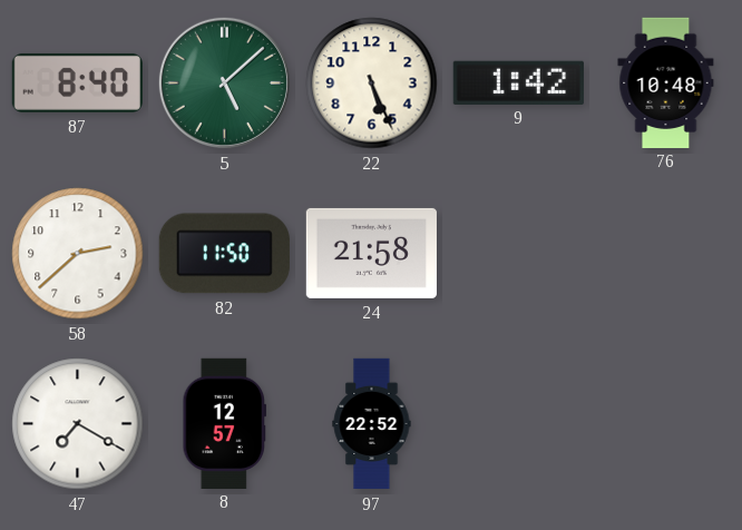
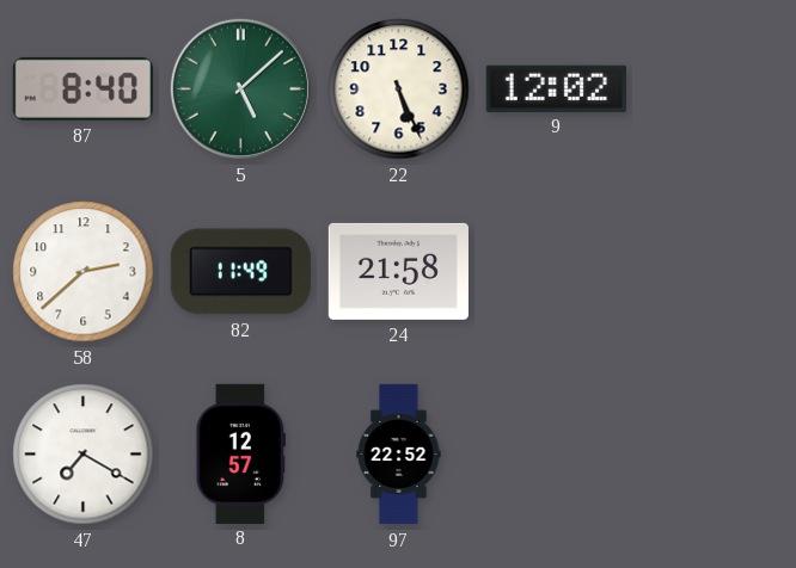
9: 1:42 -> 12:02 (556, 88)
76: 10:48 -> none (666, 82)
82: 11:50 -> 11:49 (240, 272)
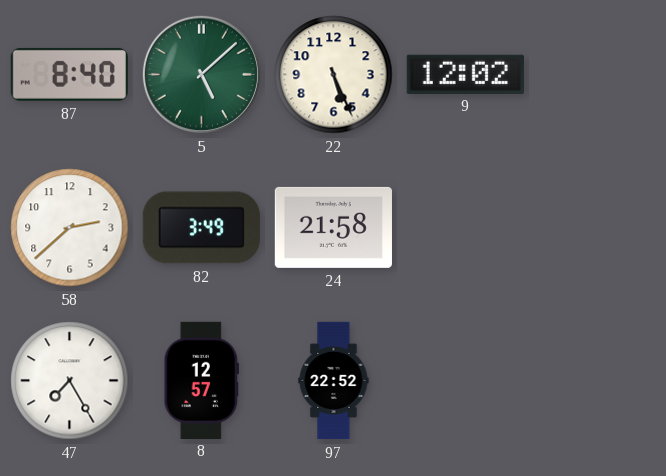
82: 11:49 -> 3:49 (201, 228)
47: 7:20 -> 7:25 (70, 381)
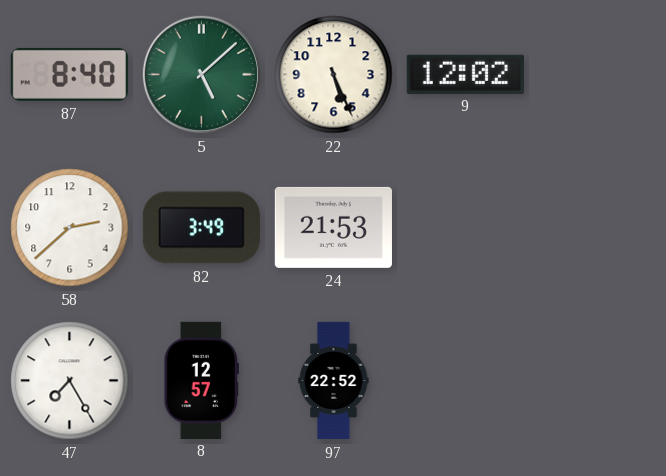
24: 21:58 -> 21:53 (333, 227)
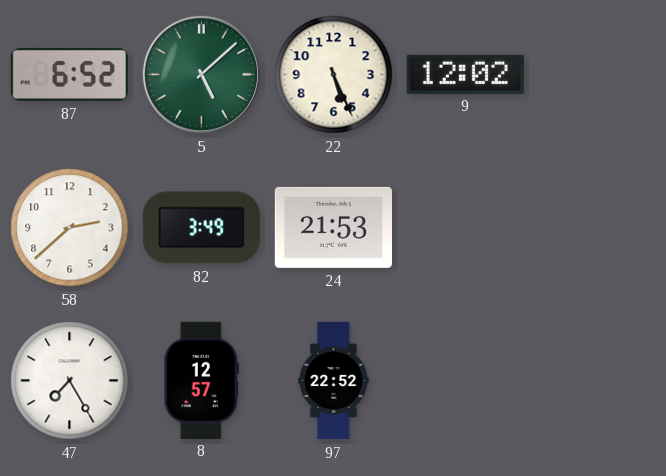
87: 8:40 -> 6:52 (69, 74)
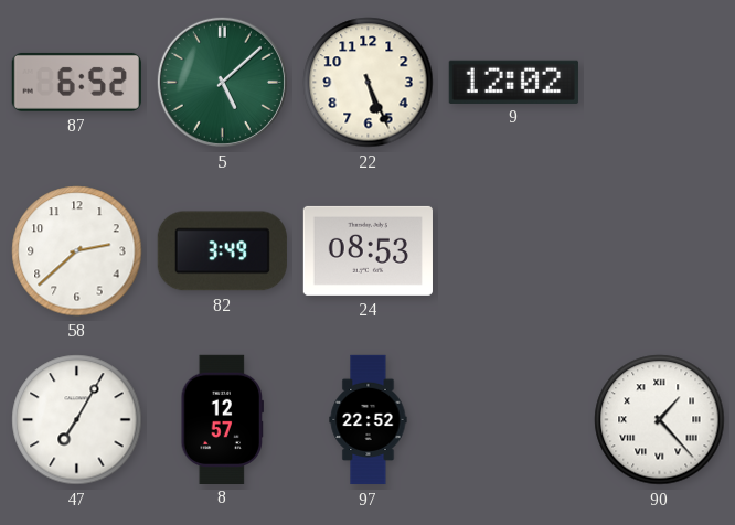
24: 21:53 -> 08:53 (367, 250)
47: 7:25 -> 7:05 (77, 420)
90: none -> 1:23 (660, 420)
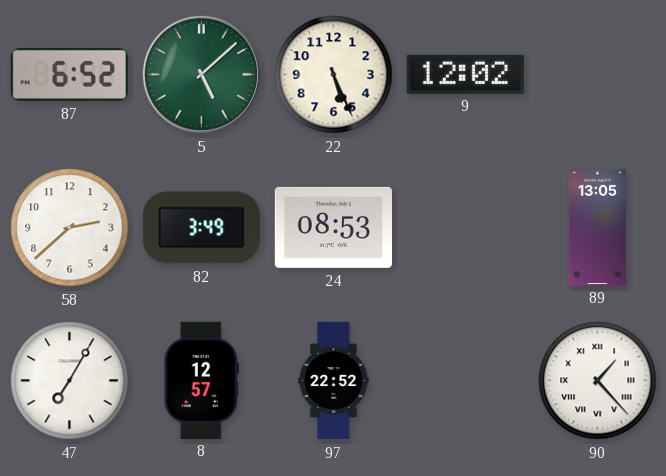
89: none -> 13:05 (597, 227)
